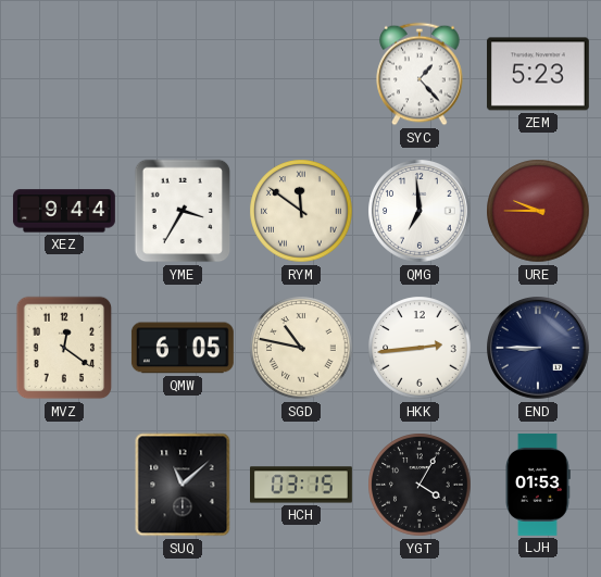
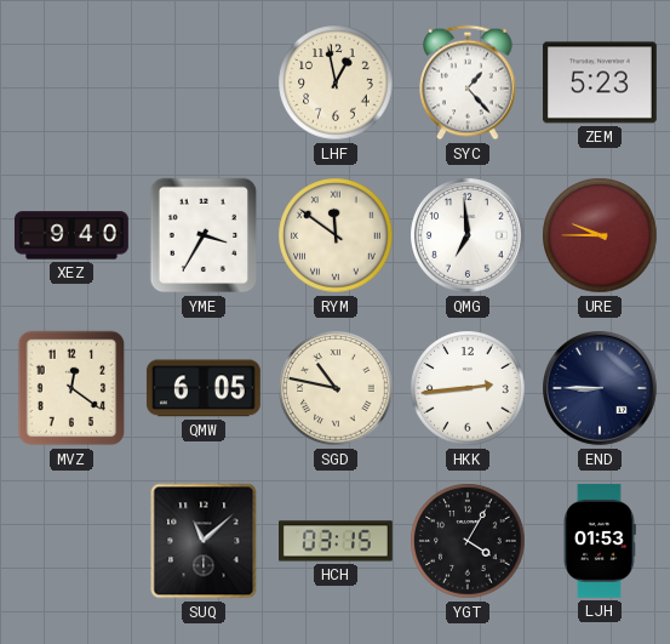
LHF: none -> 12:58 (336, 82)
XEZ: 9:44 -> 9:40 (71, 235)
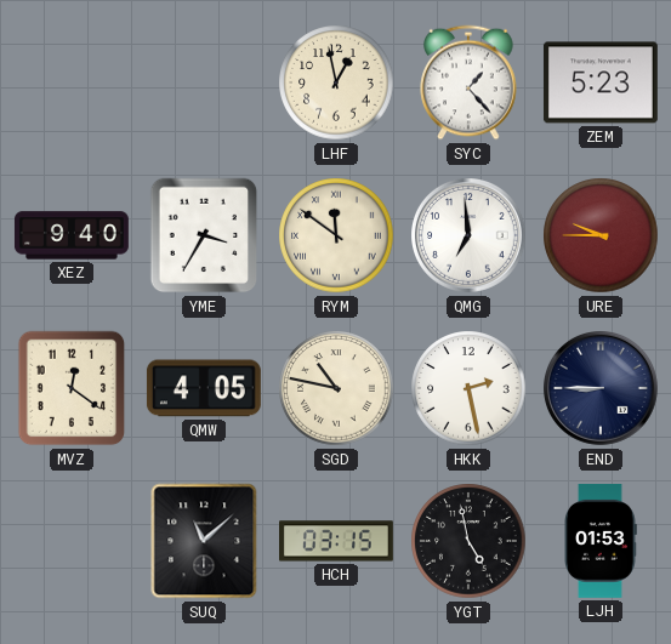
QMW: 6:05 -> 4:05 (204, 388)
HKK: 2:44 -> 2:28 (468, 388)
YGT: 4:05 -> 4:58 (468, 541)
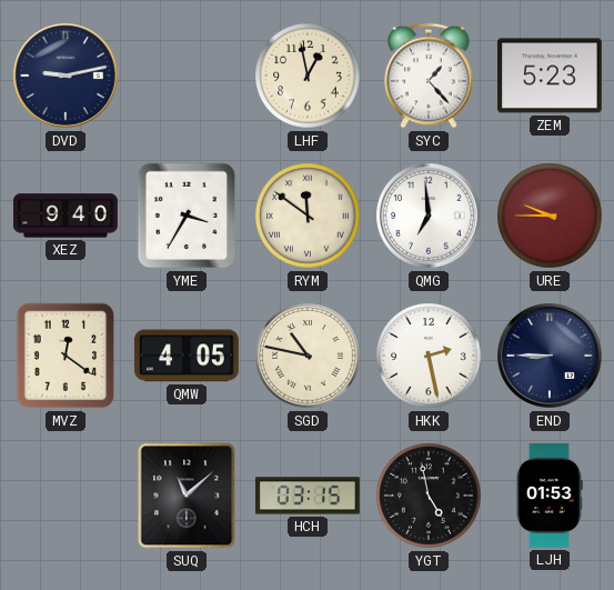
DVD: none -> 9:13 (67, 77)
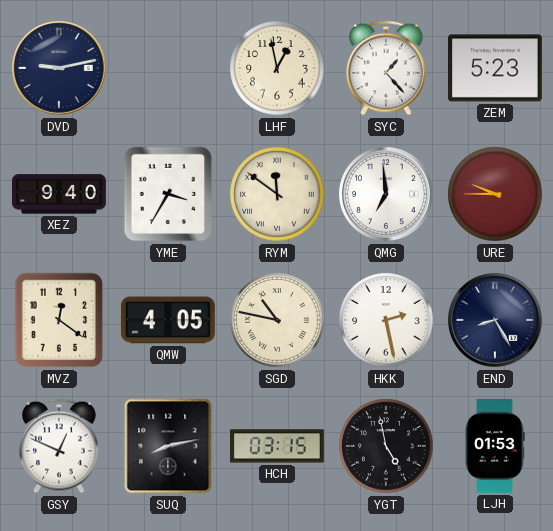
END: 8:45 -> 8:25 (496, 321)
GSY: none -> 12:49 (59, 446)
SUQ: 11:08 -> 8:13 (168, 446)
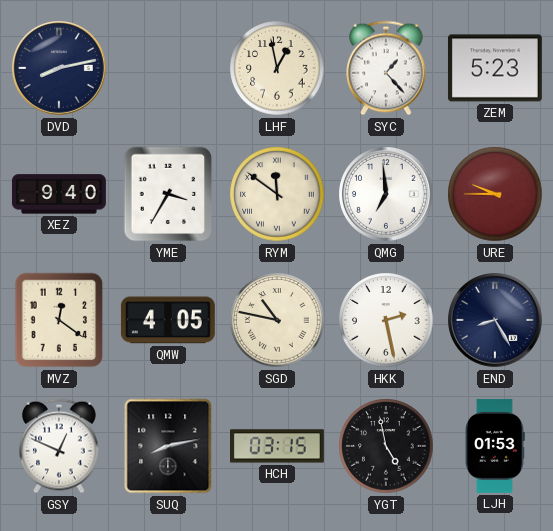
DVD: 9:13 -> 8:13 (60, 69)
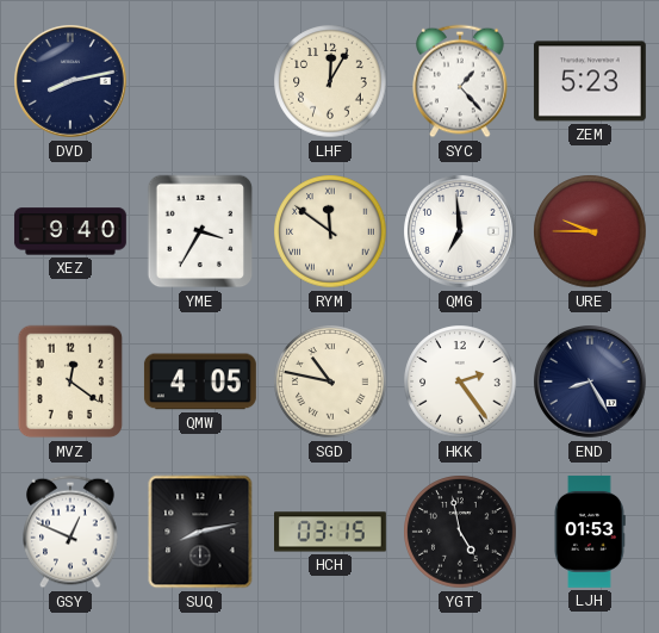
LHF: 12:58 -> 12:05 (330, 81)
HKK: 2:28 -> 2:24 (460, 381)
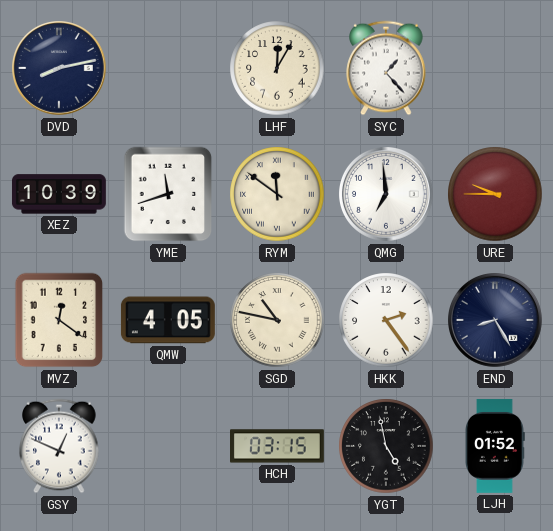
ZEM: 5:23 -> none (590, 81)
XEZ: 9:40 -> 10:39 (59, 194)
YME: 3:35 -> 11:42 (168, 194)
SUQ: 8:13 -> none (200, 532)
LJH: 01:53 -> 01:52 (495, 446)
